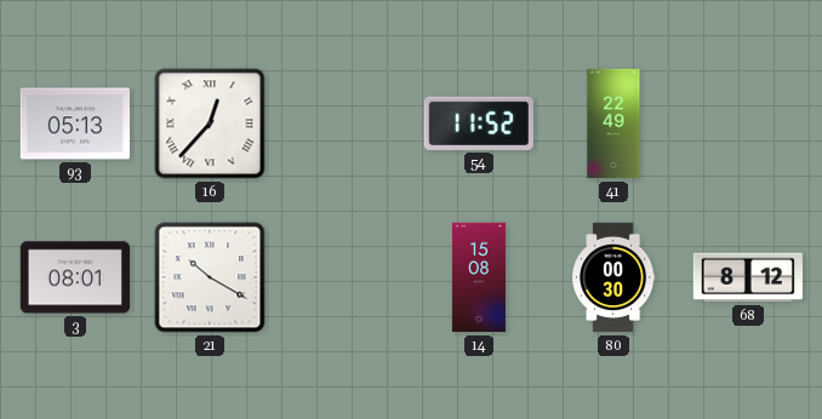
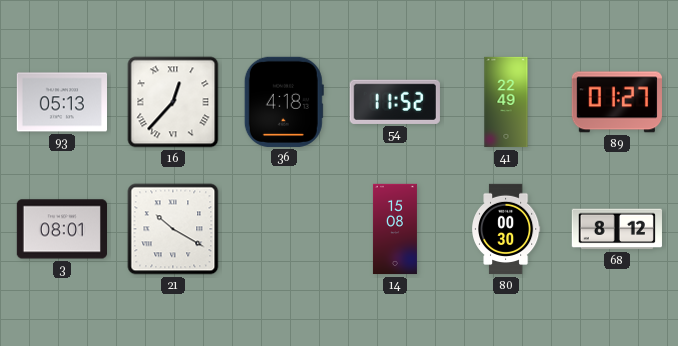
36: none -> 4:18 (284, 102)
89: none -> 01:27 (617, 102)
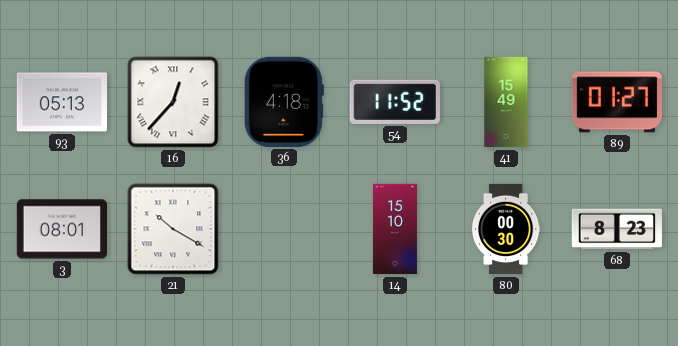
41: 22:49 -> 15:49 (506, 102)
14: 15:08 -> 15:10 (395, 229)
68: 8:12 -> 8:23 (616, 229)
